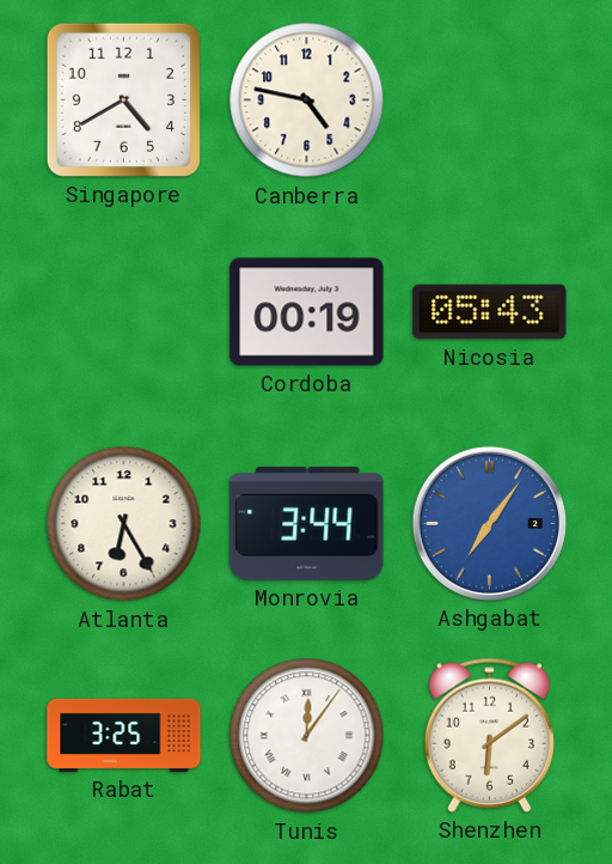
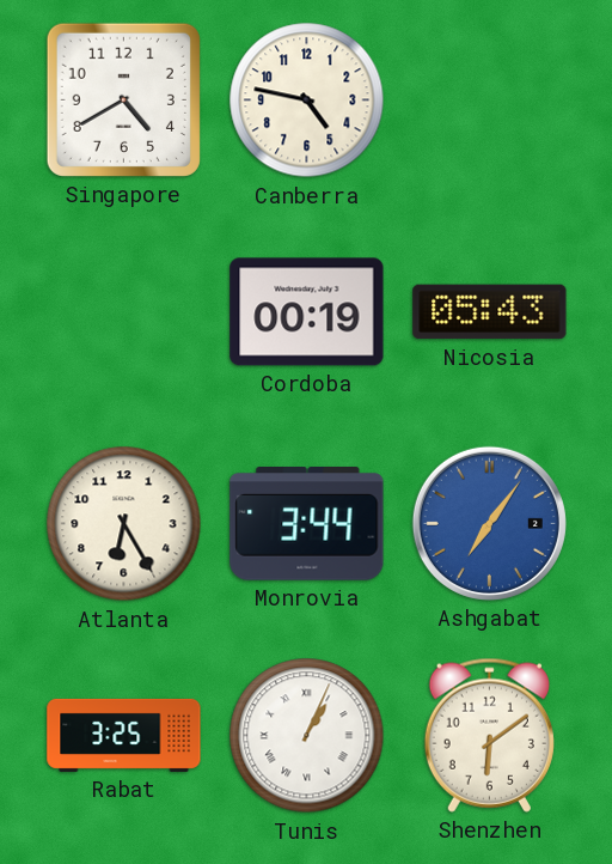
Tunis: 12:06 -> 1:04 (307, 736)
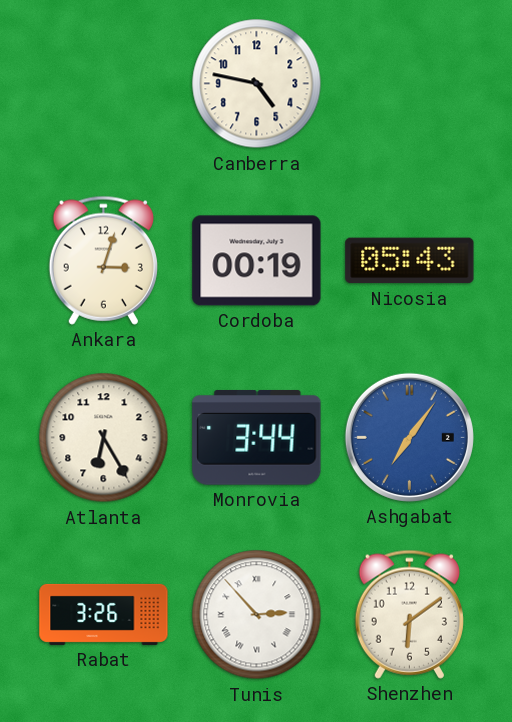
Singapore: 4:40 -> none (123, 99)
Ankara: none -> 3:03 (103, 260)
Rabat: 3:25 -> 3:26 (104, 614)
Tunis: 1:04 -> 2:53 (257, 615)
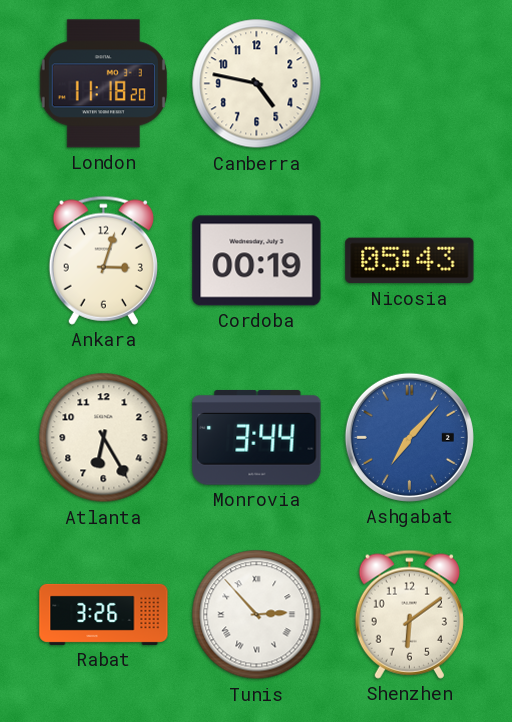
London: none -> 11:18 (103, 84)
Ashgabat: 7:06 -> 7:07 (409, 437)
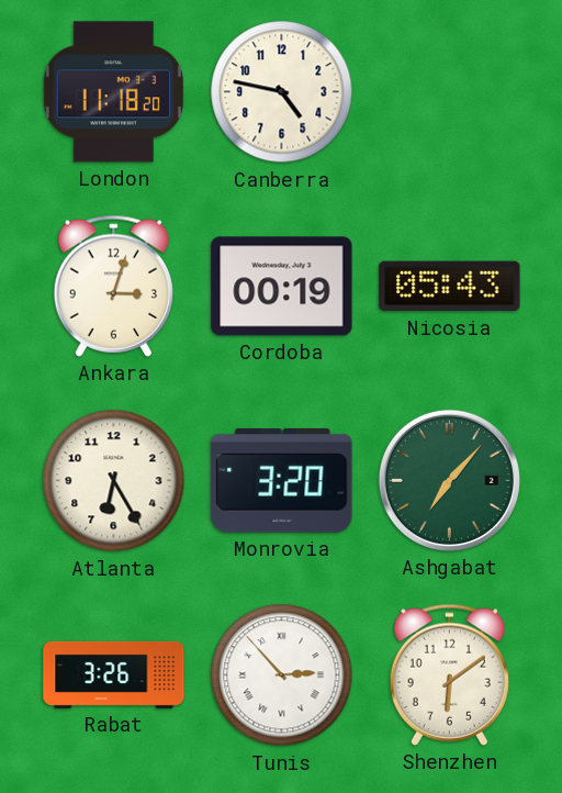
Monrovia: 3:44 -> 3:20 (282, 481)
Ashgabat dial: blue -> green (449, 480)
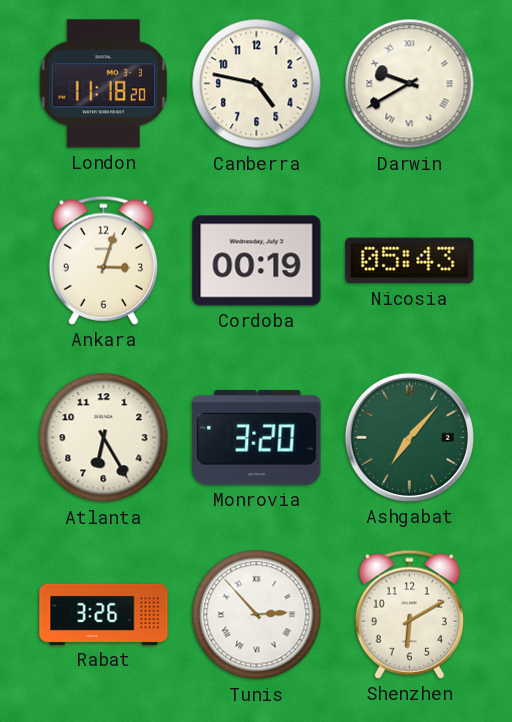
Darwin: none -> 9:40 (410, 84)
Shenzhen: 6:09 -> 6:10 (409, 614)
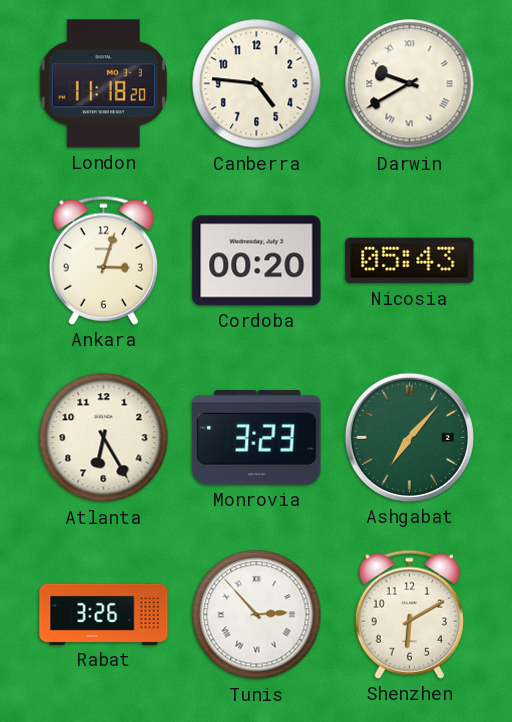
Canberra: 4:47 -> 4:46 (257, 84)
Cordoba: 00:19 -> 00:20 (257, 261)
Monrovia: 3:20 -> 3:23 (257, 438)
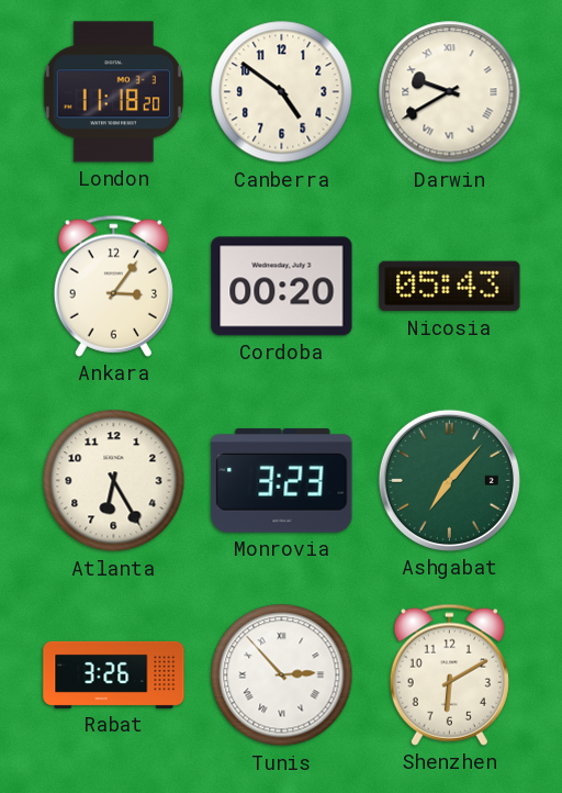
Canberra: 4:46 -> 4:51 (282, 92)
Ankara: 3:03 -> 3:06 (113, 286)
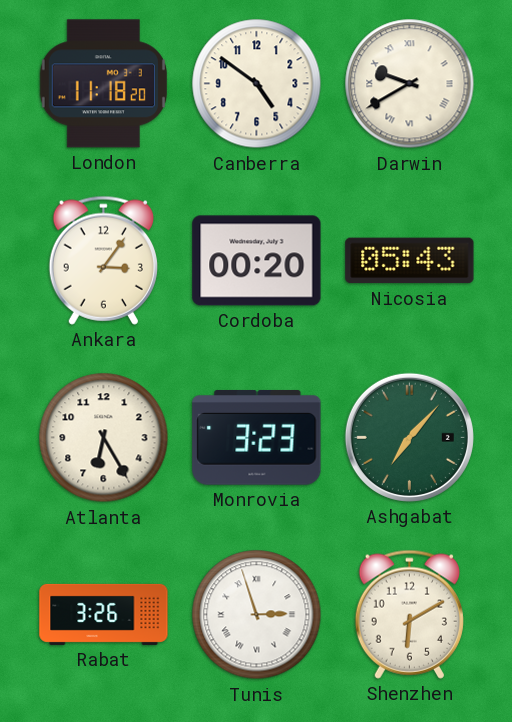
Tunis: 2:53 -> 2:57 (257, 615)
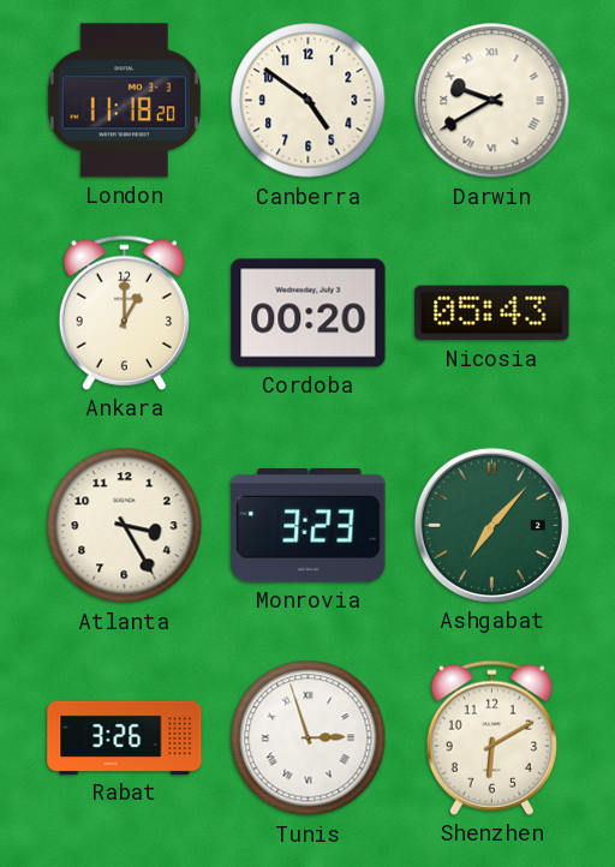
Ankara: 3:06 -> 1:00 (124, 312)
Atlanta: 6:25 -> 3:25 (125, 526)
